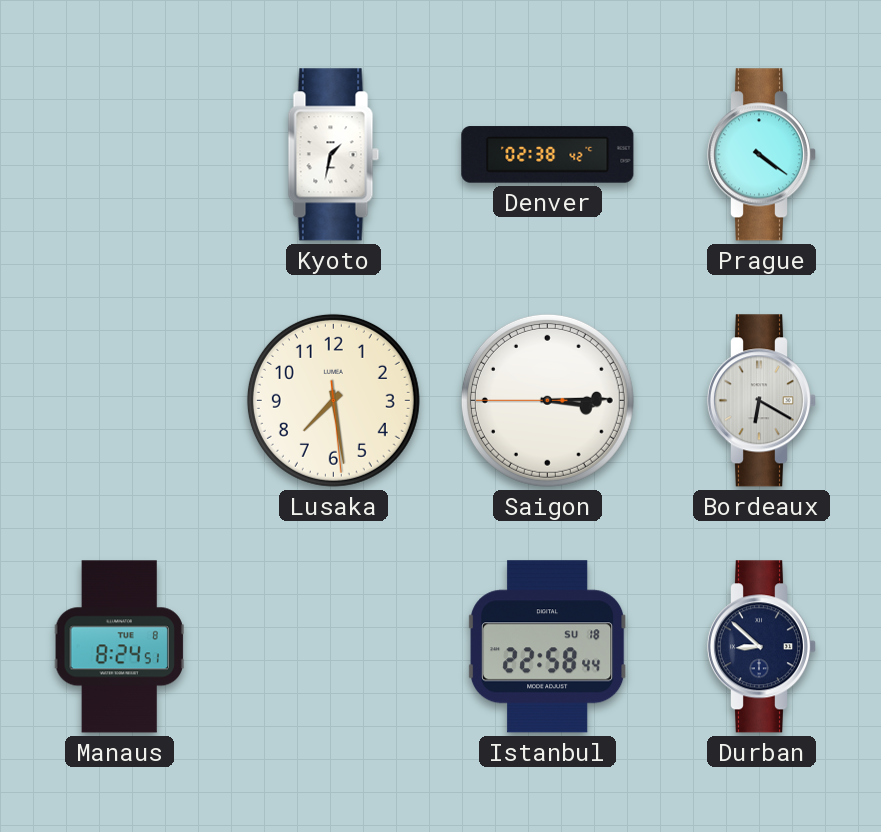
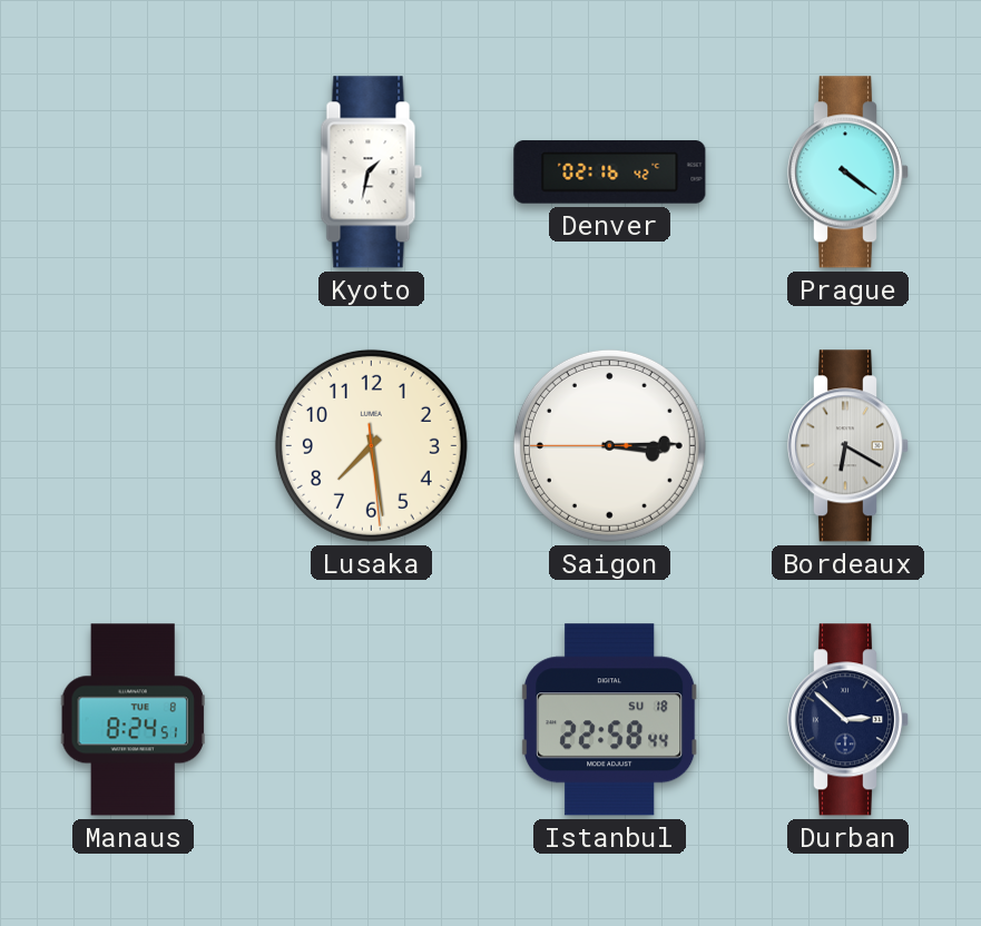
Denver: 02:38 -> 02:16 (610, 173)
Durban: 8:52 -> 2:52 (848, 720)
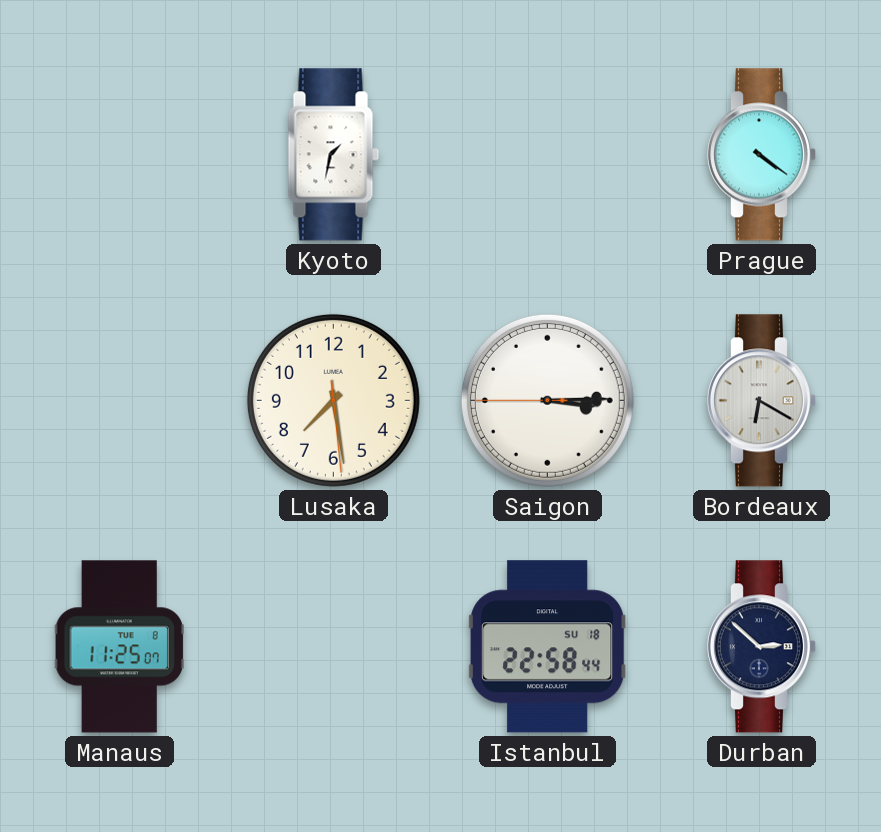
Denver: 02:16 -> none (610, 173)
Manaus: 8:24 -> 11:25 (119, 647)
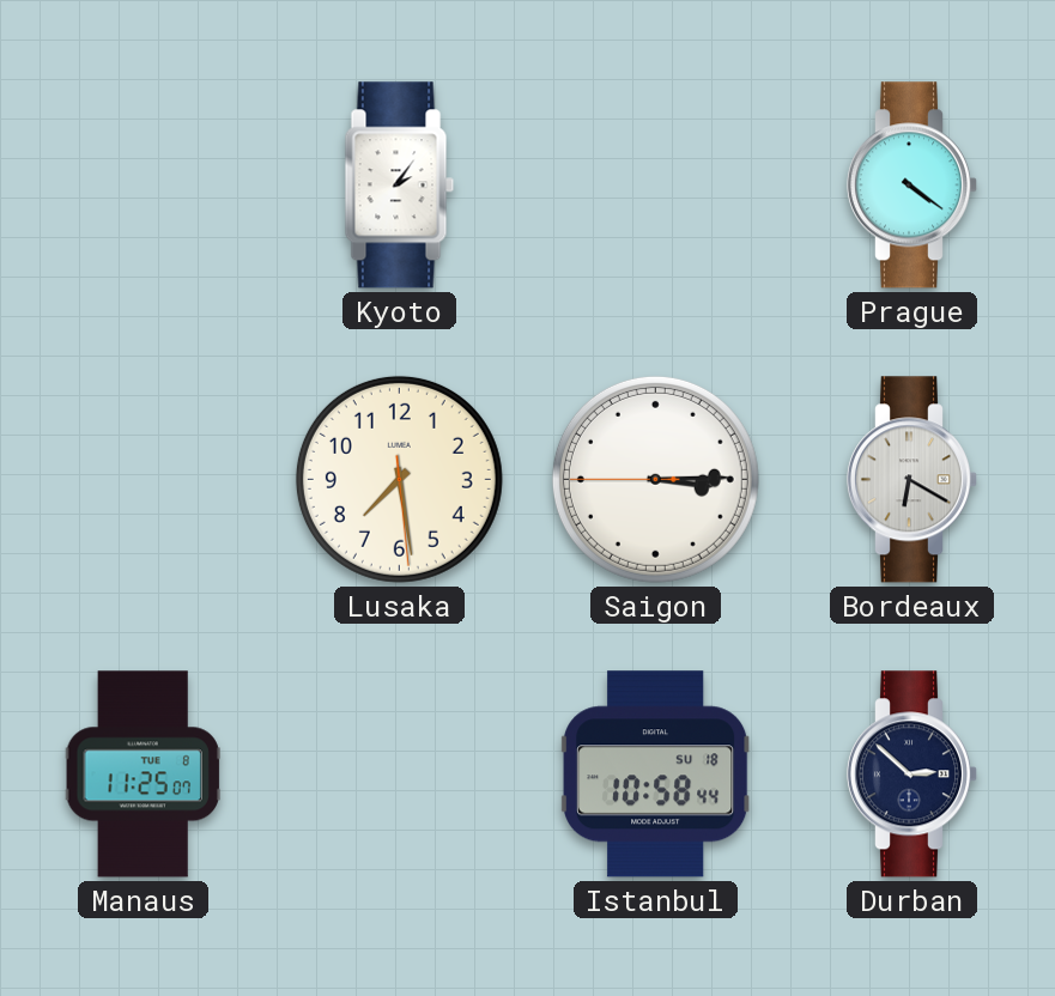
Kyoto: 1:32 -> 2:06 (400, 186)
Istanbul: 22:58 -> 10:58 (656, 775)
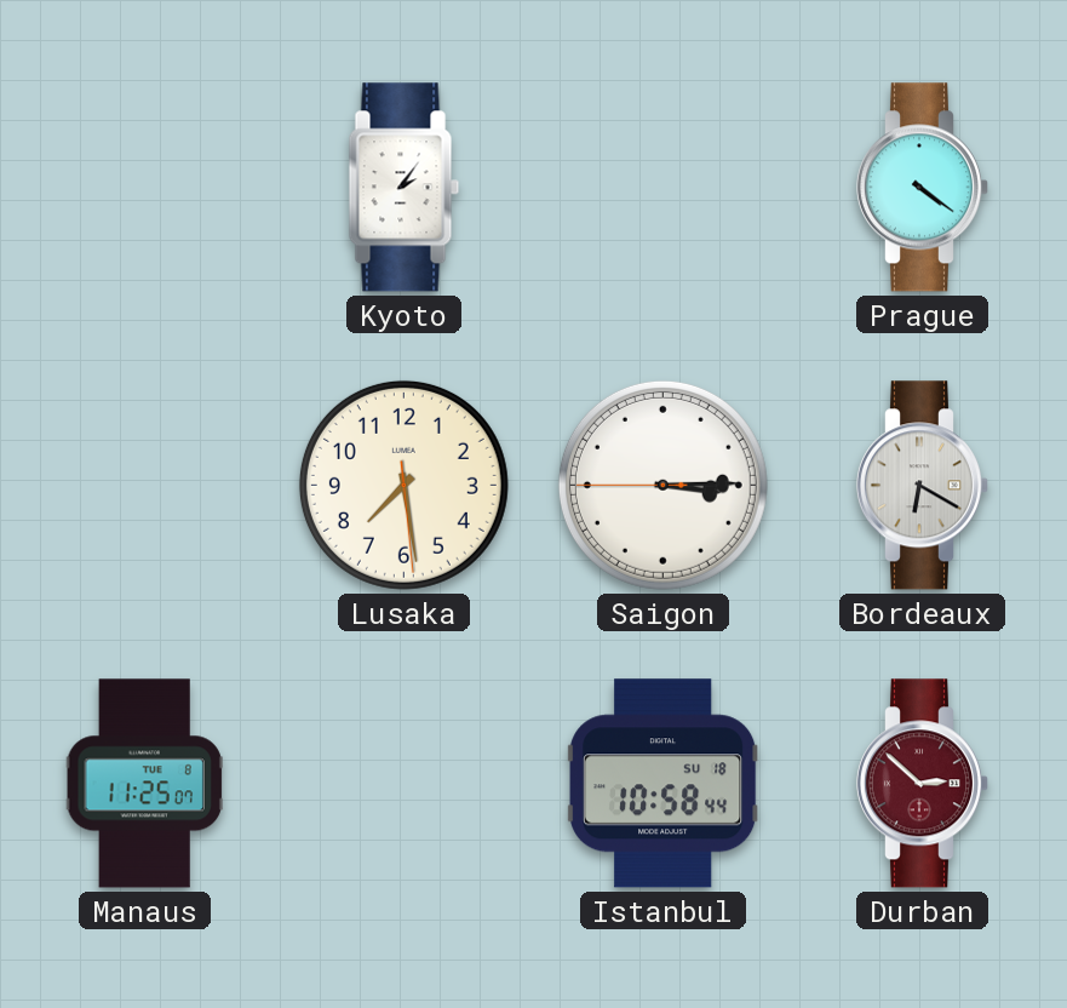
Durban dial: navy -> burgundy (923, 784)
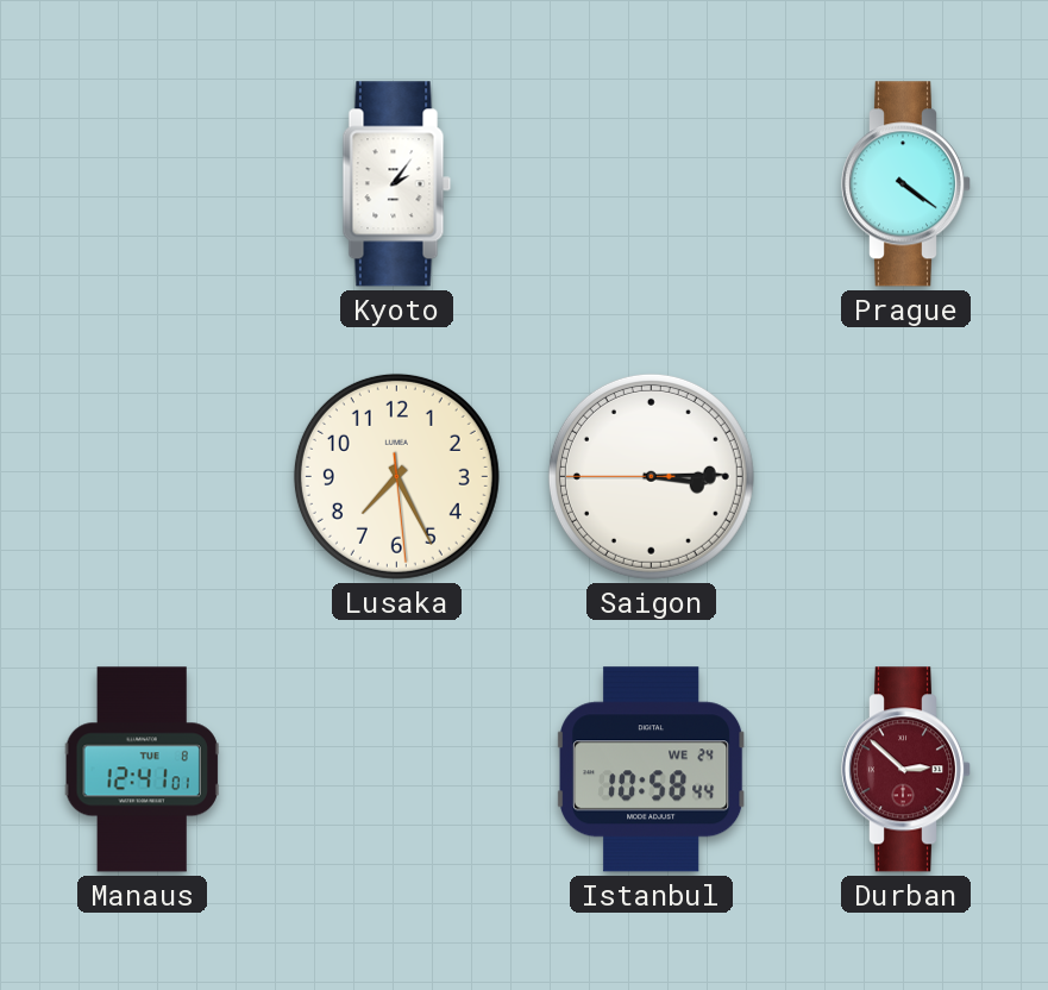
Lusaka: 7:28 -> 7:25 (396, 476)
Bordeaux: 6:20 -> none (923, 486)
Manaus: 11:25 -> 12:41 (142, 770)
Istanbul date: SU 18 -> WE 24 (652, 770)
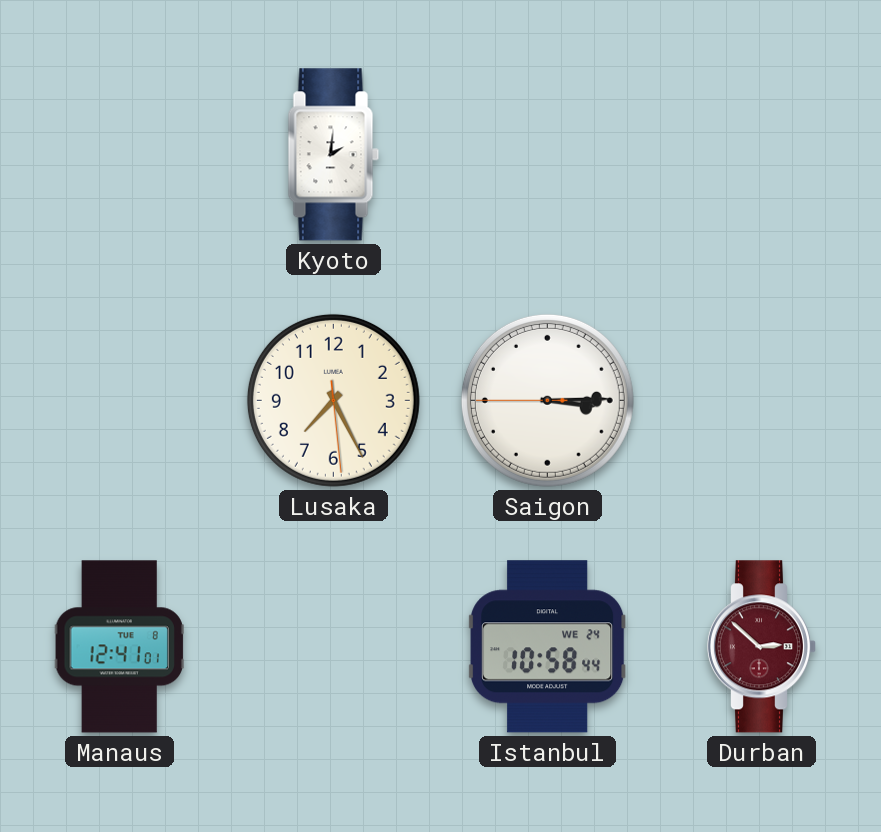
Kyoto: 2:06 -> 2:01 (334, 155)
Prague: 4:21 -> none (906, 184)
